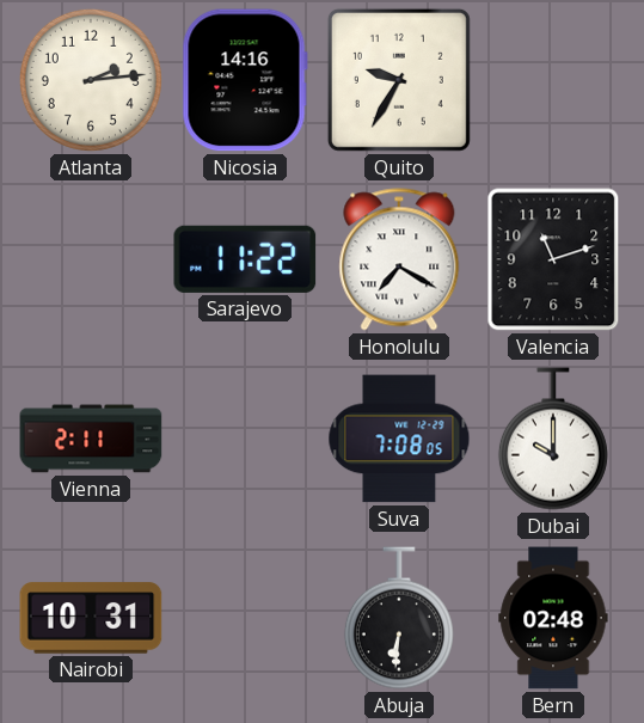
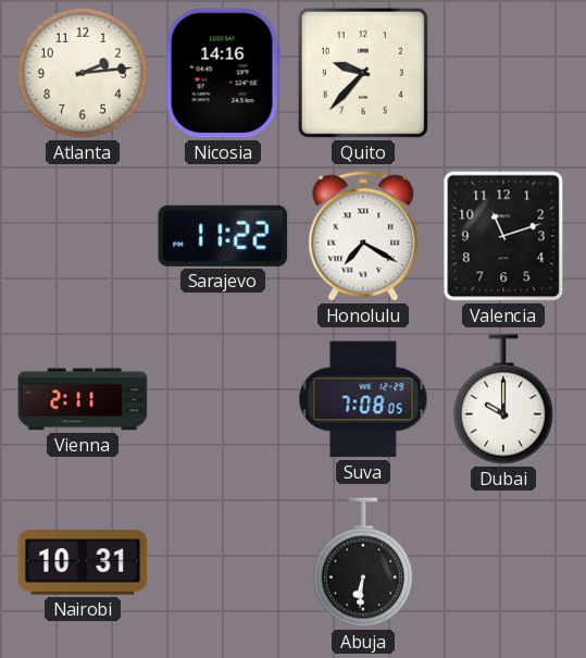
Quito: 9:35 -> 9:37 (363, 73)
Bern: 02:48 -> none (553, 618)
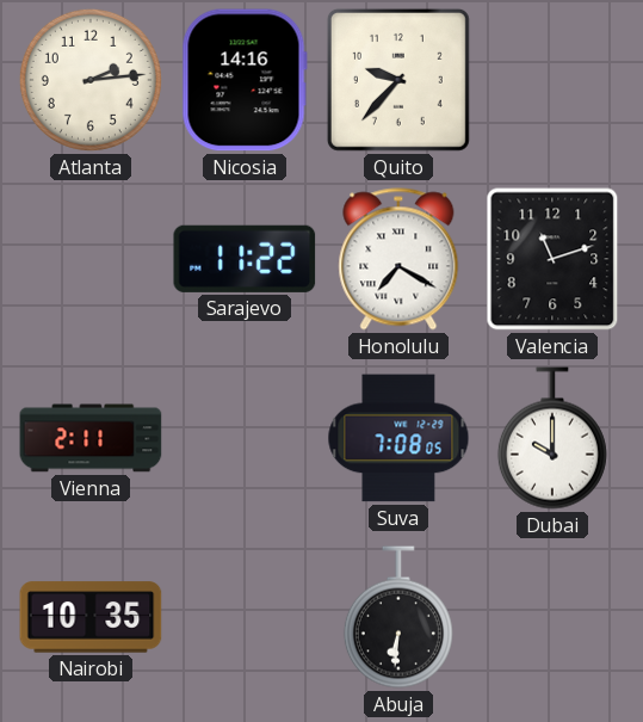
Nairobi: 10:31 -> 10:35 (91, 617)
